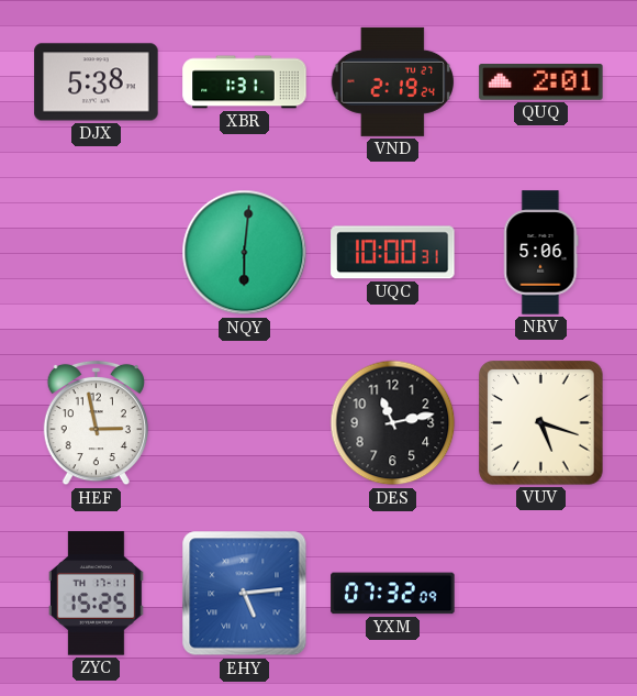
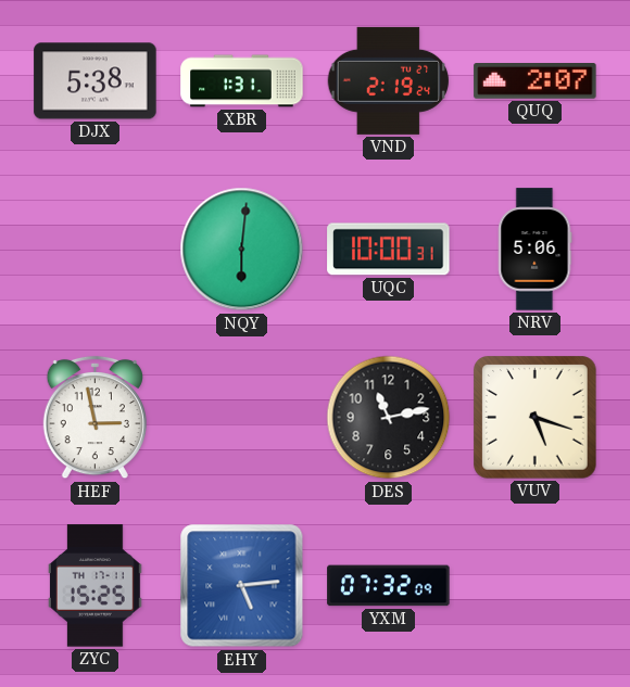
QUQ: 2:01 -> 2:07 (535, 81)
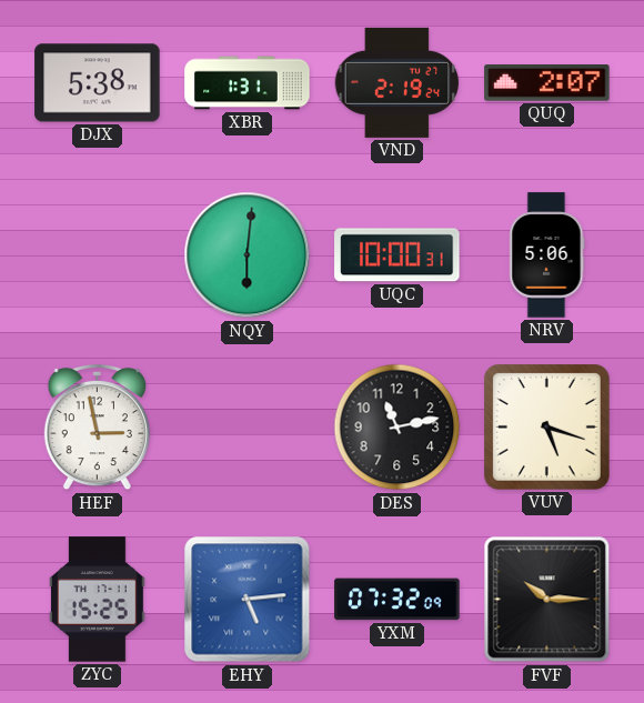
FVF: none -> 10:15 (547, 600)
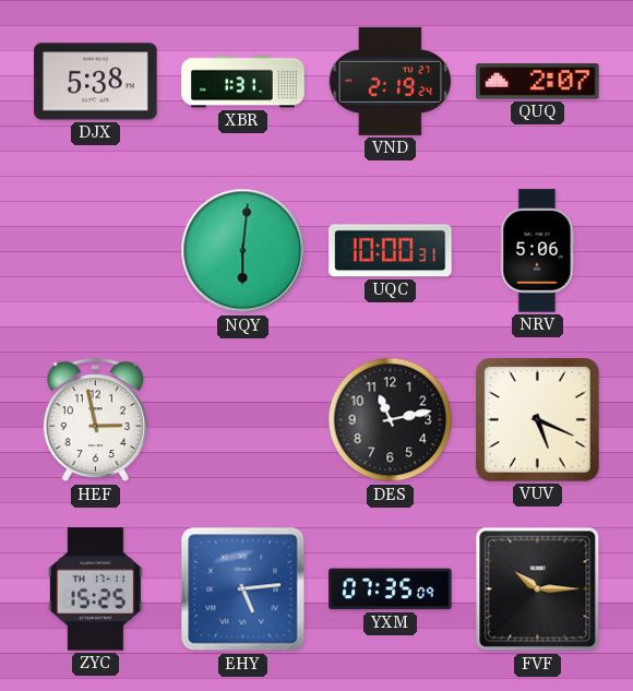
VUV: 5:18 -> 5:19 (538, 420)
YXM: 07:32 -> 07:35 (391, 589)
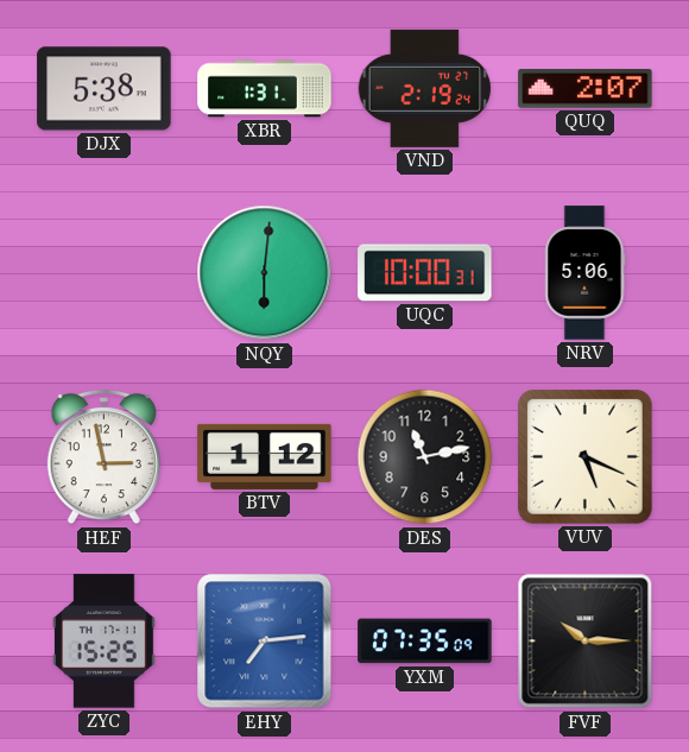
BTV: none -> 1:12 (265, 456)
EHY: 5:14 -> 7:14 (265, 642)
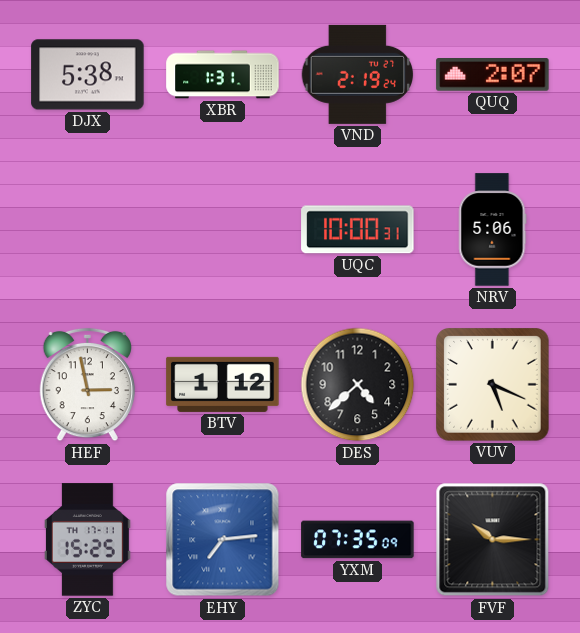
NQY: 6:01 -> none (265, 273)
DES: 11:13 -> 4:38 (358, 385)
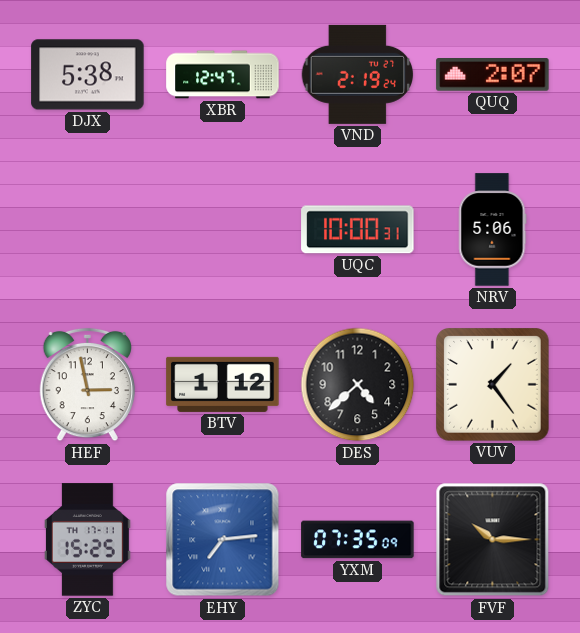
XBR: 1:31 -> 12:47 (223, 75)
VUV: 5:19 -> 1:24 (493, 385)
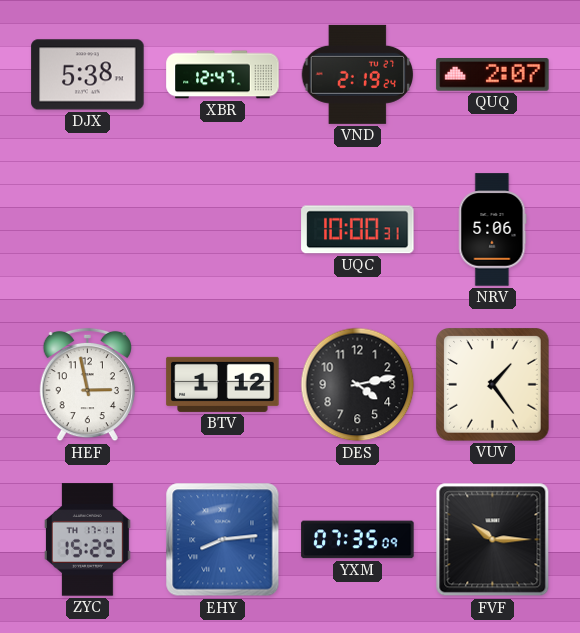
DES: 4:38 -> 4:13 (358, 385)
EHY: 7:14 -> 8:14 (223, 540)
